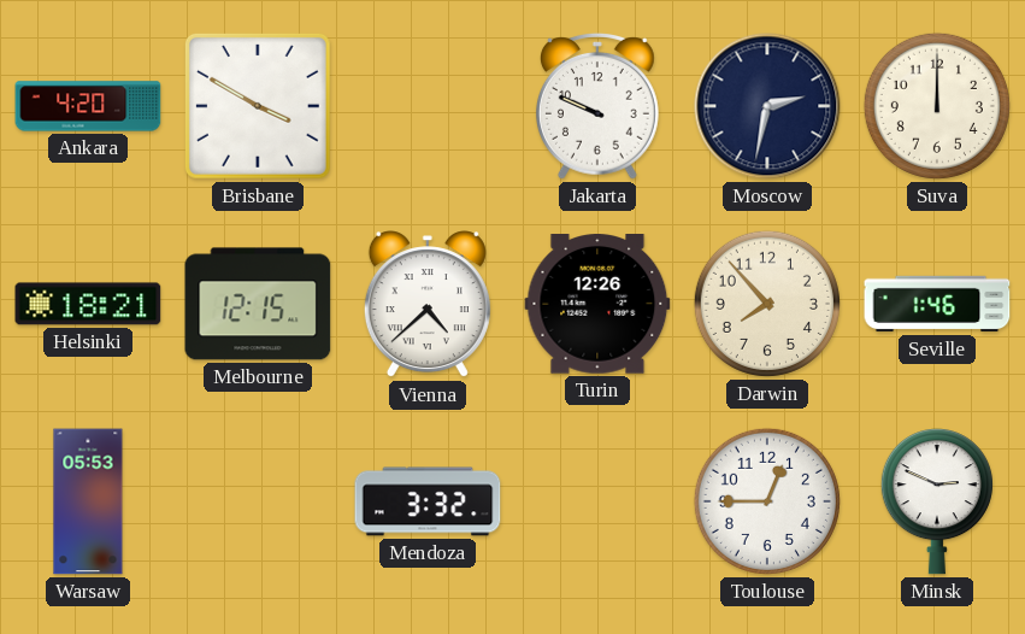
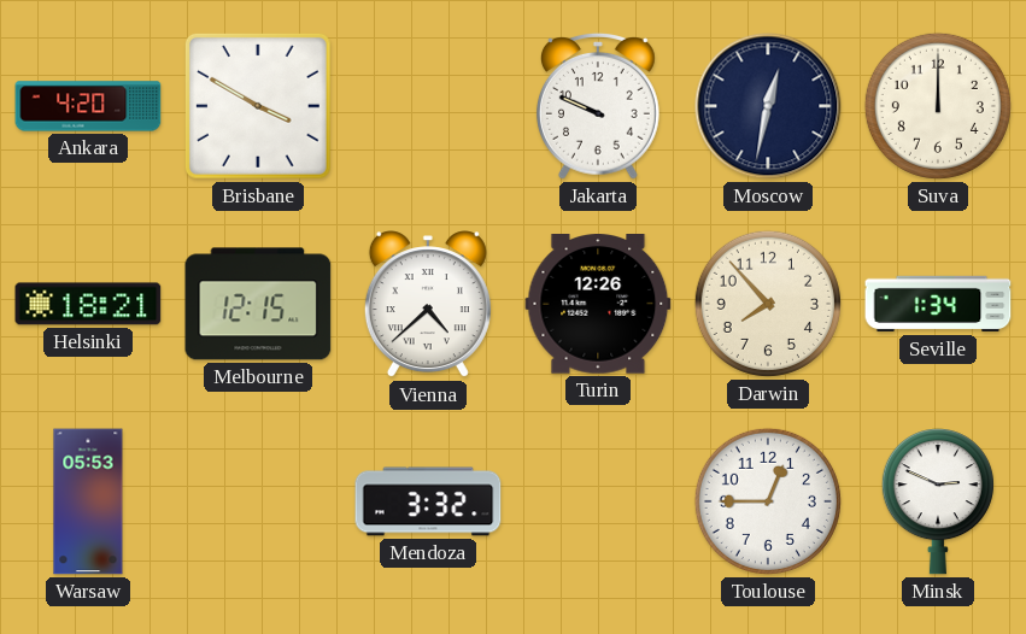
Moscow: 2:32 -> 12:32 (768, 106)
Seville: 1:46 -> 1:34 (938, 304)
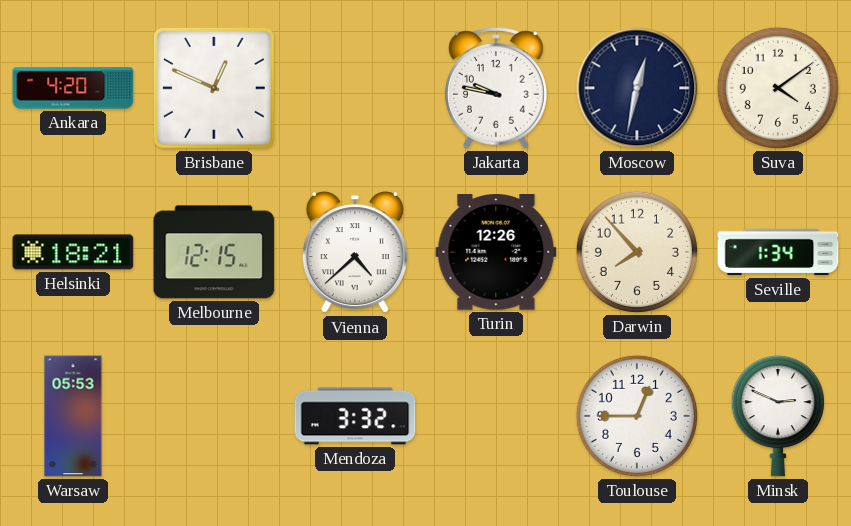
Brisbane: 3:50 -> 12:49 (214, 88)
Jakarta: 9:49 -> 9:47 (496, 88)
Suva: 12:00 -> 4:09 (778, 88)
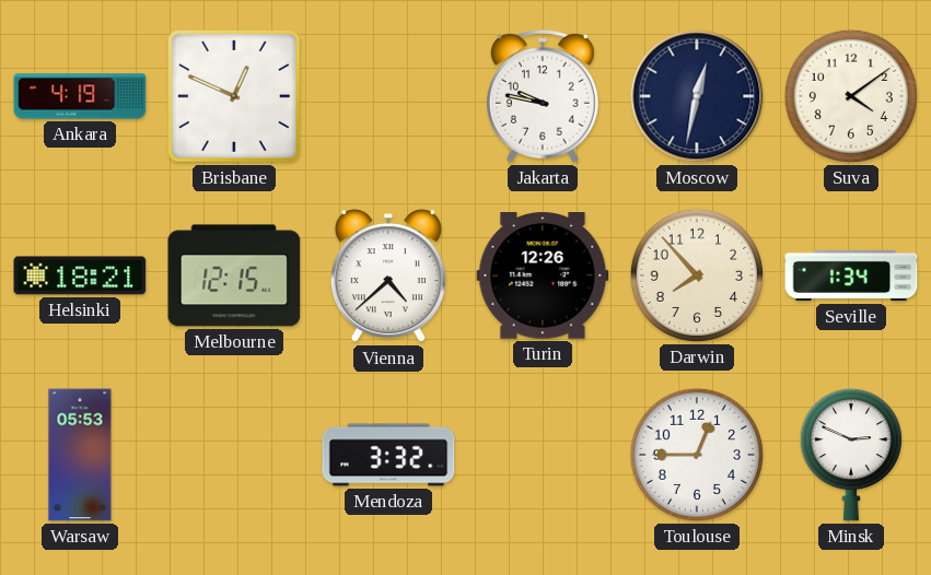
Ankara: 4:20 -> 4:19 (80, 96)
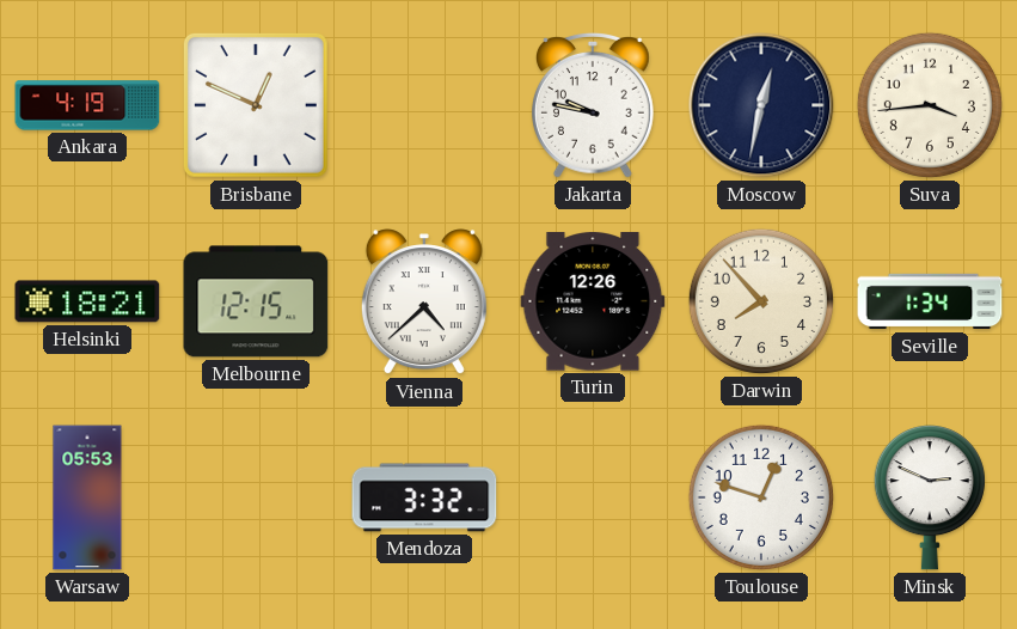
Suva: 4:09 -> 3:44 (930, 105)
Toulouse: 12:45 -> 12:48 (761, 497)
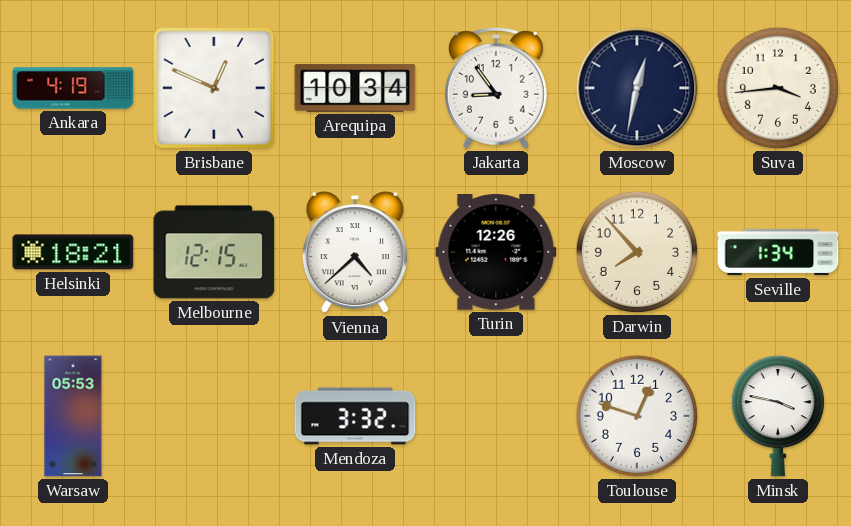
Arequipa: none -> 10:34 (355, 88)
Jakarta: 9:47 -> 8:54 (496, 88)
Minsk: 2:49 -> 3:47 (778, 416)
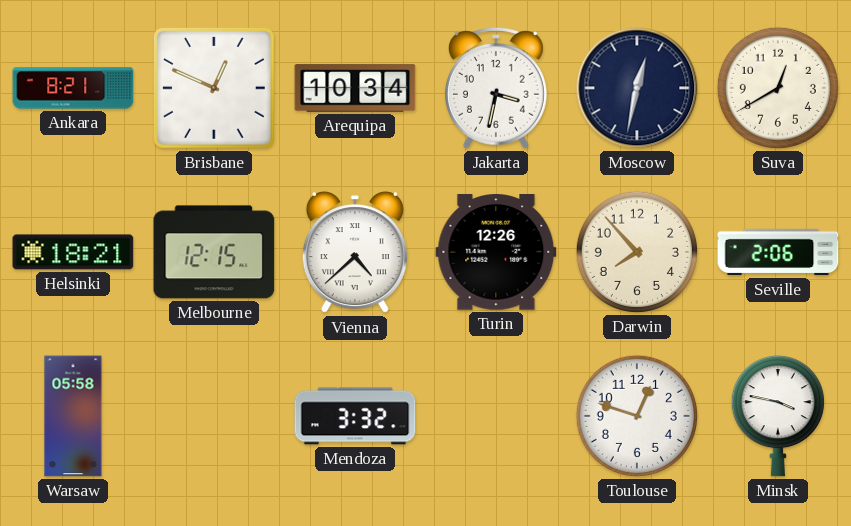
Ankara: 4:19 -> 8:21 (73, 88)
Jakarta: 8:54 -> 3:32 (496, 88)
Suva: 3:44 -> 12:40 (778, 88)
Seville: 1:34 -> 2:06 (778, 252)
Warsaw: 05:53 -> 05:58 (73, 416)
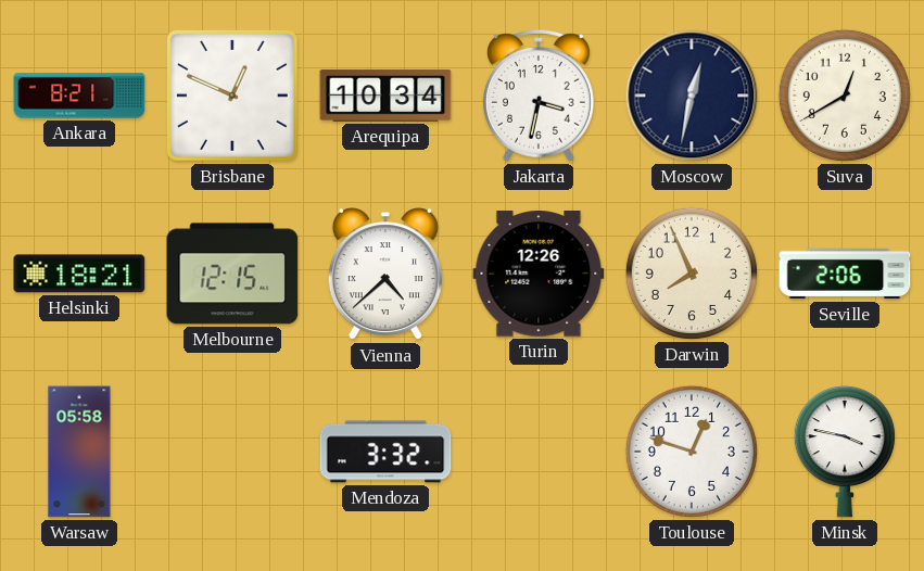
Darwin: 7:53 -> 7:56 (692, 274)
